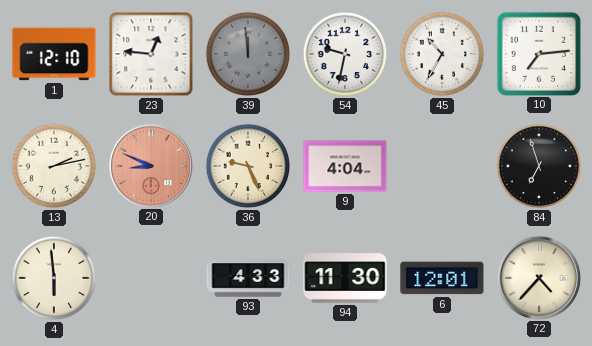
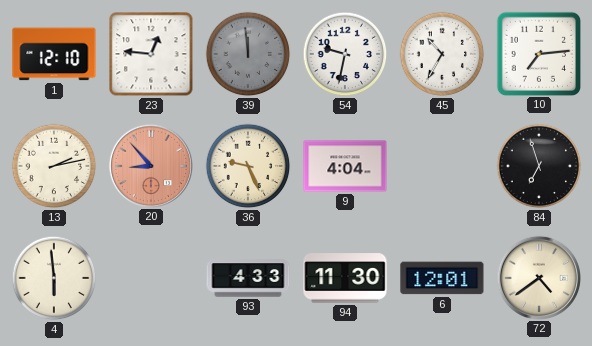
20: 8:49 -> 8:53 (150, 165)
72: 4:37 -> 4:39 (538, 277)
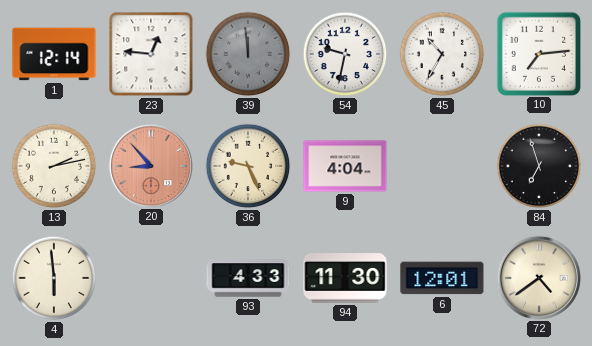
1: 12:10 -> 12:14 (54, 54)
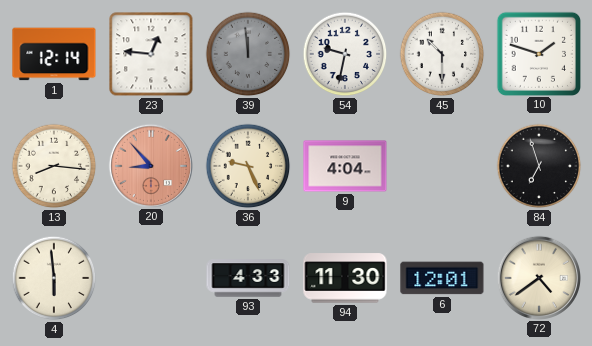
45: 10:35 -> 10:30 (442, 54)
10: 7:14 -> 1:48 (538, 53)
13: 2:13 -> 8:16 (54, 166)
